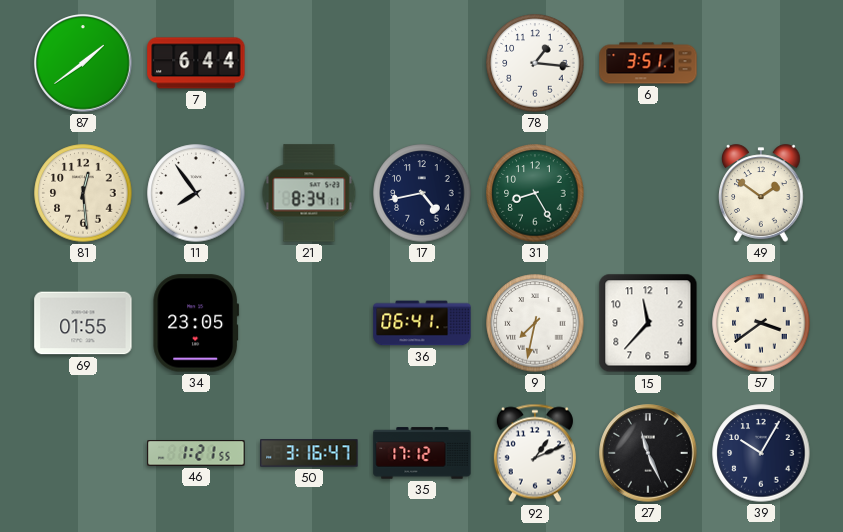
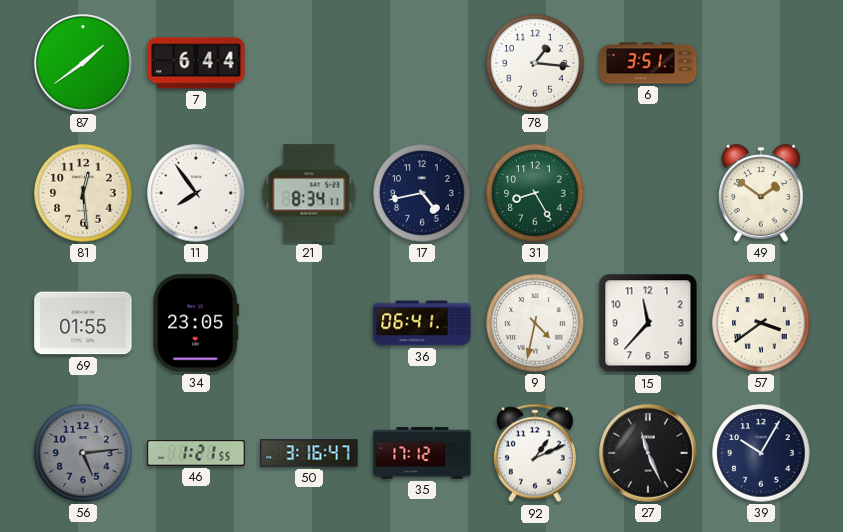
9: 7:32 -> 4:32 (535, 323)
56: none -> 5:14 (83, 453)
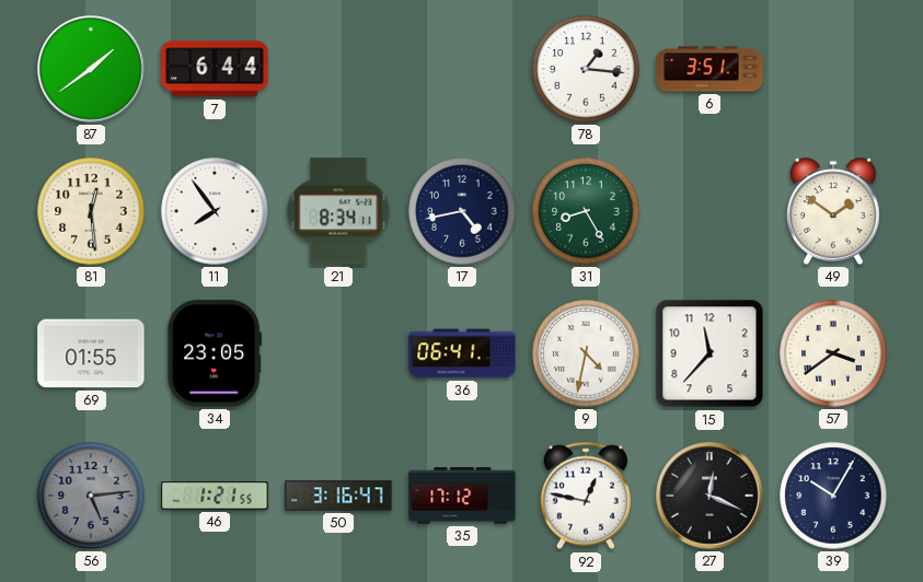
92: 1:11 -> 12:47 (586, 496)
27: 11:26 -> 12:19 (709, 496)
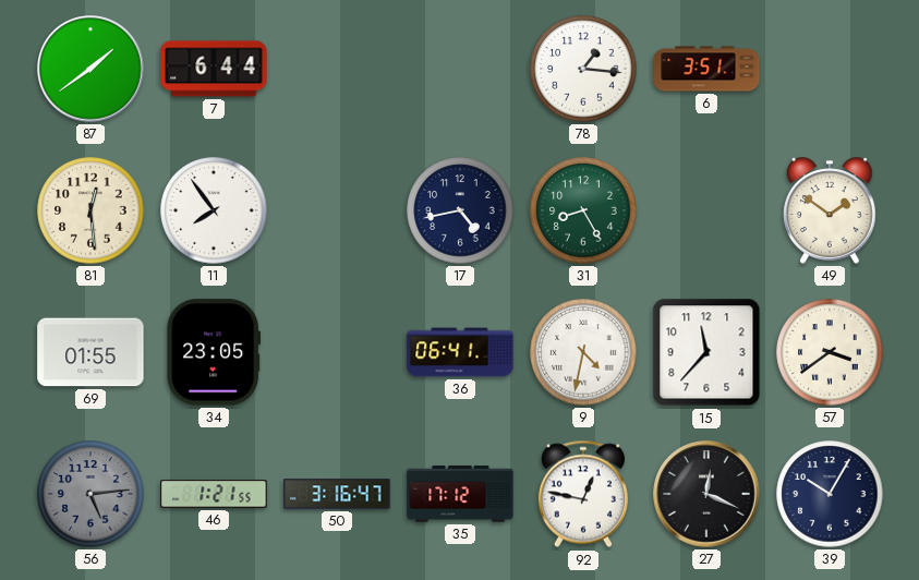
21: 8:34 -> none (338, 211)
